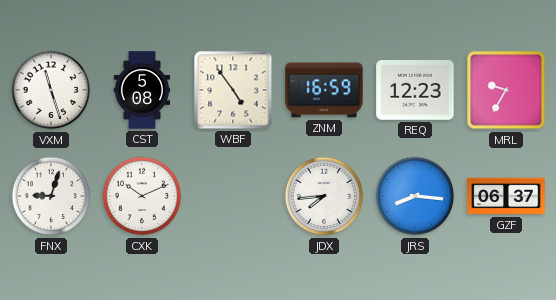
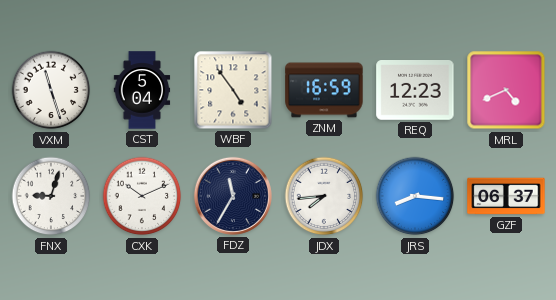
CST: 5:08 -> 5:04 (142, 90)
MRL: 9:35 -> 4:41 (506, 90)
FDZ: none -> 11:35 (233, 196)
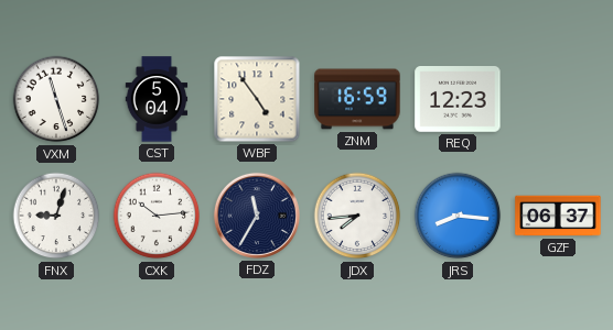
MRL: 4:41 -> none (506, 90)
CXK: 10:11 -> 10:14 (157, 216)
